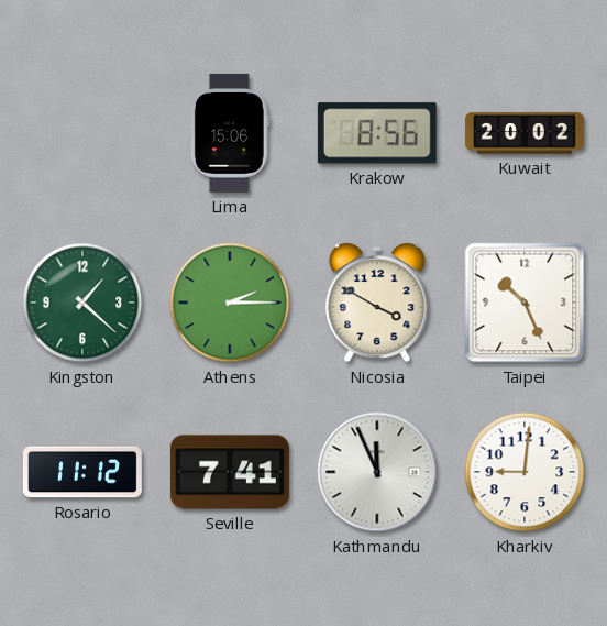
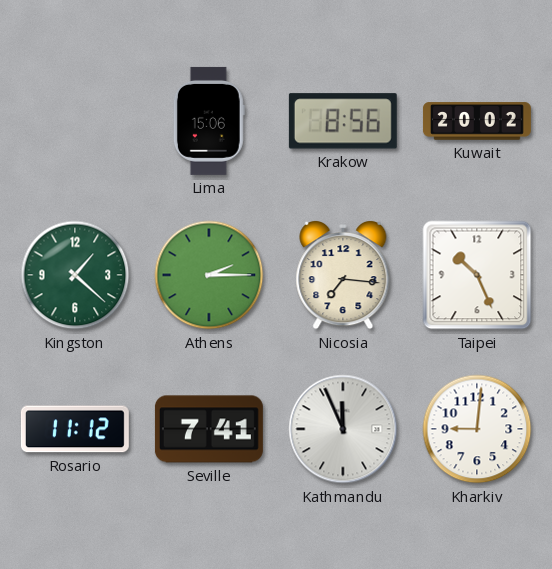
Nicosia: 3:50 -> 7:16 (343, 275)
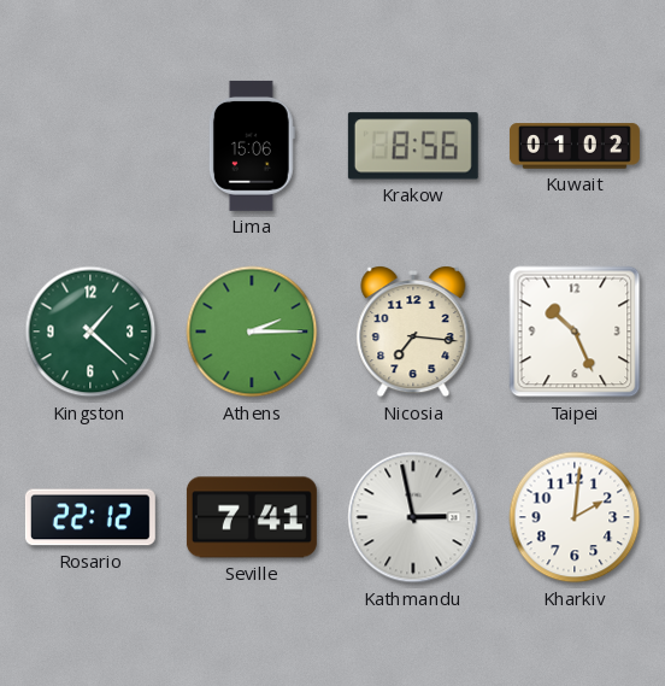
Kuwait: 20:02 -> 01:02 (575, 146)
Rosario: 11:12 -> 22:12 (90, 517)
Kathmandu: 11:56 -> 2:58 (413, 517)
Kharkiv: 9:01 -> 2:01 (575, 517)
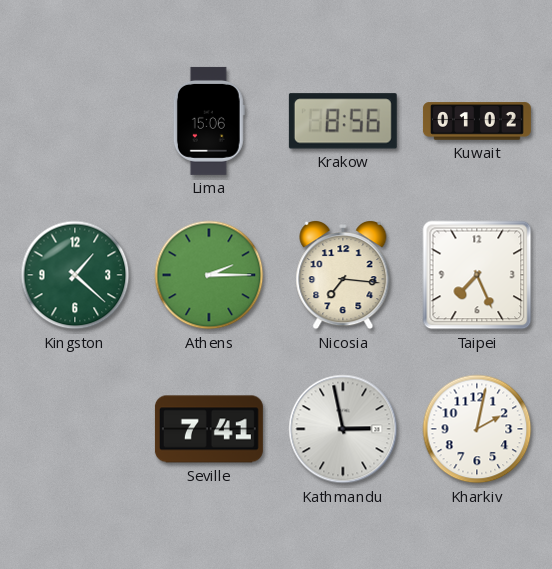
Taipei: 10:26 -> 7:26 (477, 275)
Rosario: 22:12 -> none (90, 517)
Kharkiv: 2:01 -> 2:02 (477, 429)
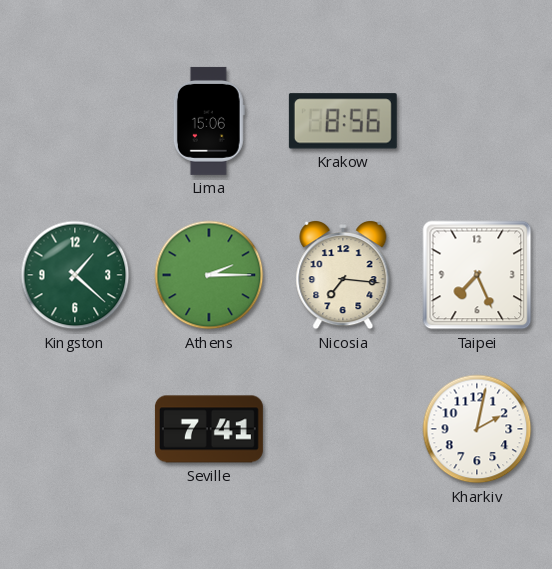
Kuwait: 01:02 -> none (477, 121)
Kathmandu: 2:58 -> none (343, 429)
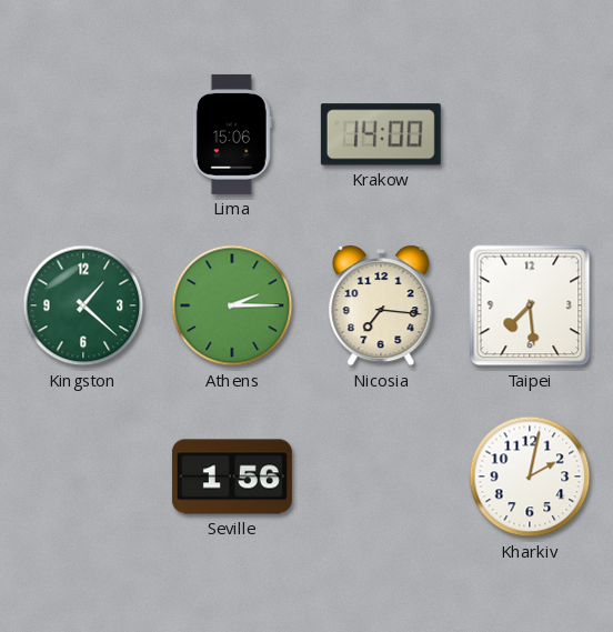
Krakow: 8:56 -> 14:00 (381, 134)
Taipei: 7:26 -> 7:29 (530, 305)
Seville: 7:41 -> 1:56 (232, 476)
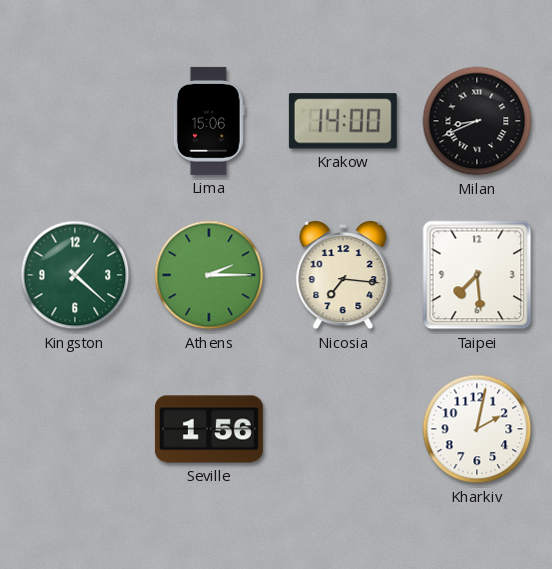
Milan: none -> 8:41 (477, 121)
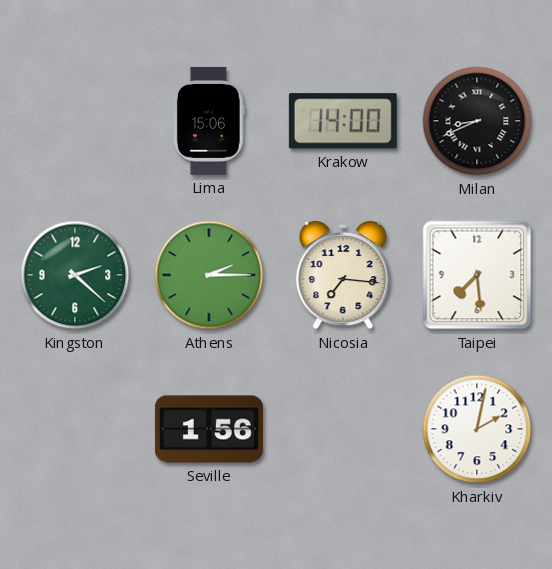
Kingston: 1:22 -> 2:22 (75, 275)
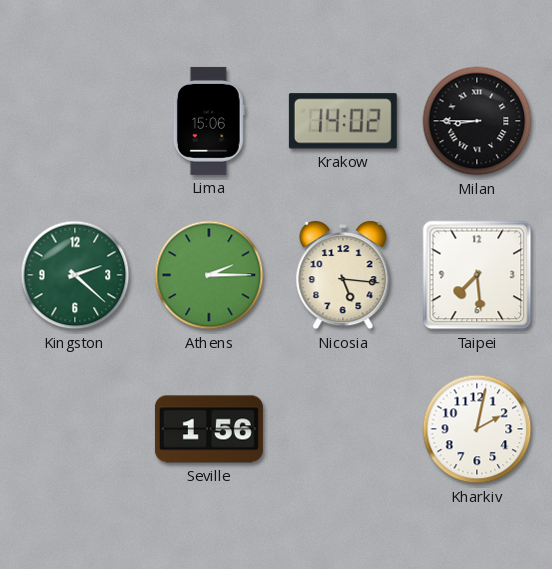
Krakow: 14:00 -> 14:02 (343, 121)
Milan: 8:41 -> 8:45 (477, 121)
Nicosia: 7:16 -> 5:16 (343, 275)
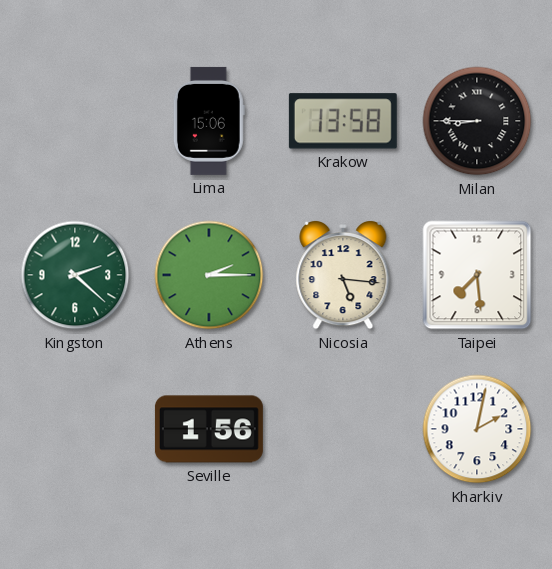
Krakow: 14:02 -> 13:58 (343, 121)
